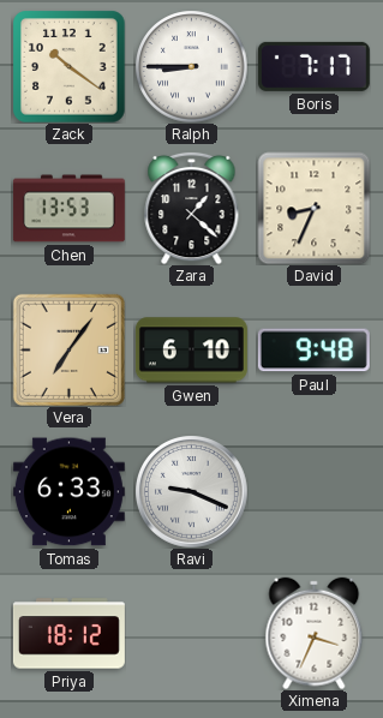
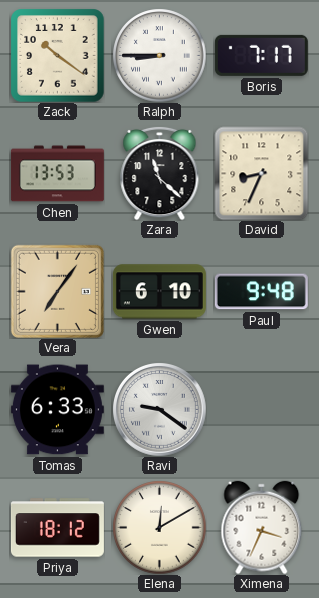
Zara: 1:22 -> 11:22 (160, 173)
Ravi: 9:19 -> 9:21 (160, 410)
Elena: none -> 12:10 (159, 527)
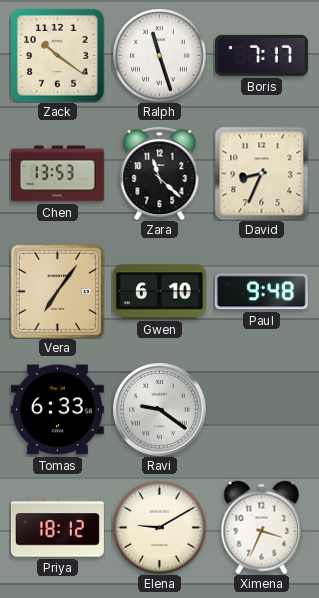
Ralph: 8:45 -> 11:27 (159, 55)
Elena: 12:10 -> 9:10 (159, 527)
